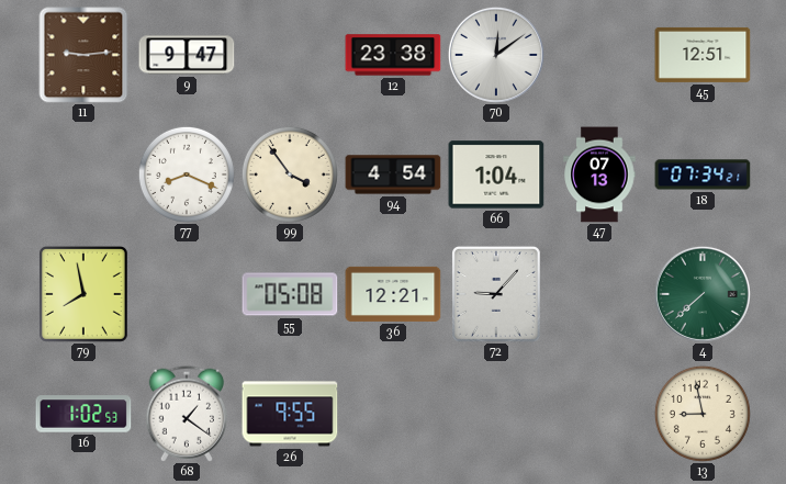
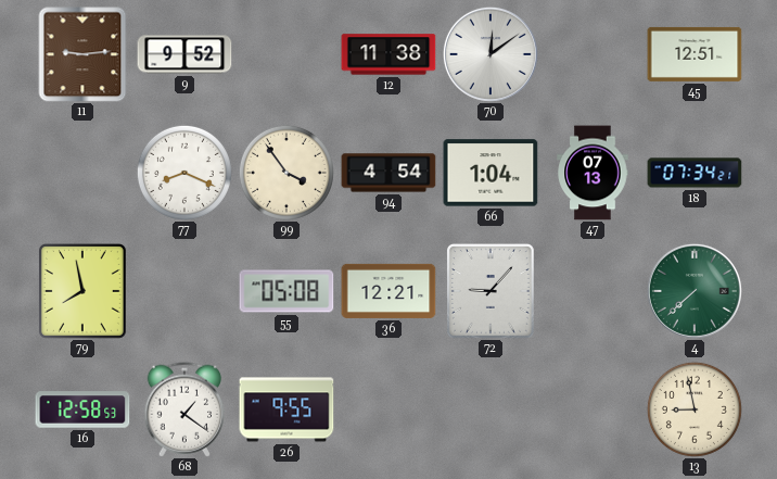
9: 9:47 -> 9:52 (184, 54)
12: 23:38 -> 11:38 (389, 54)
16: 1:02 -> 12:58 (82, 409)
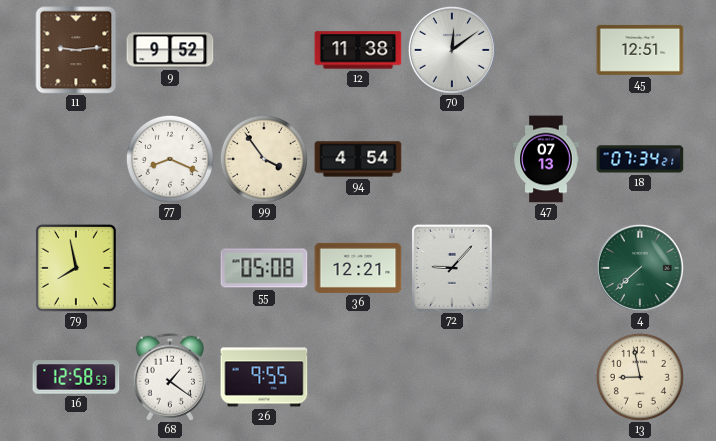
66: 1:04 -> none (491, 173)
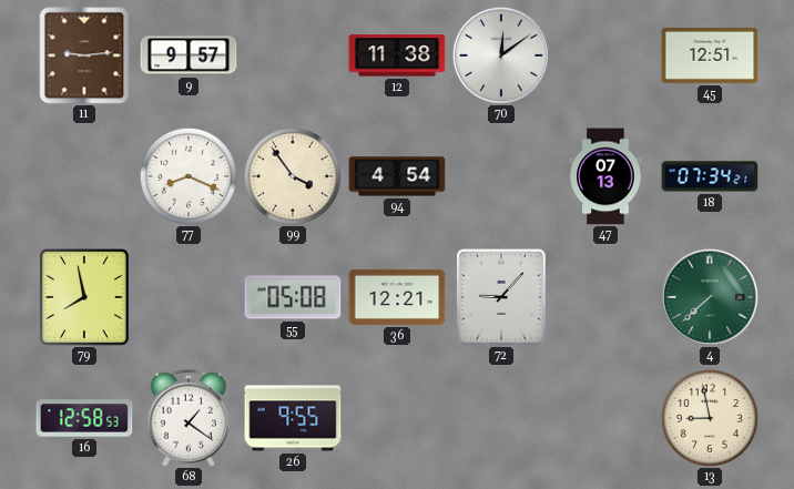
9: 9:52 -> 9:57 (189, 55)
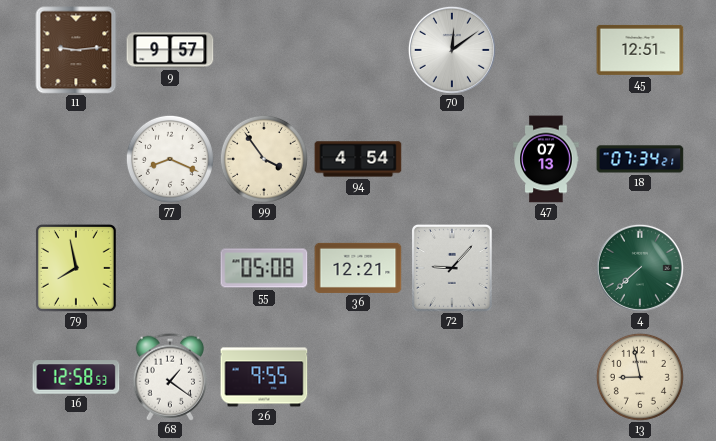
12: 11:38 -> none (397, 55)
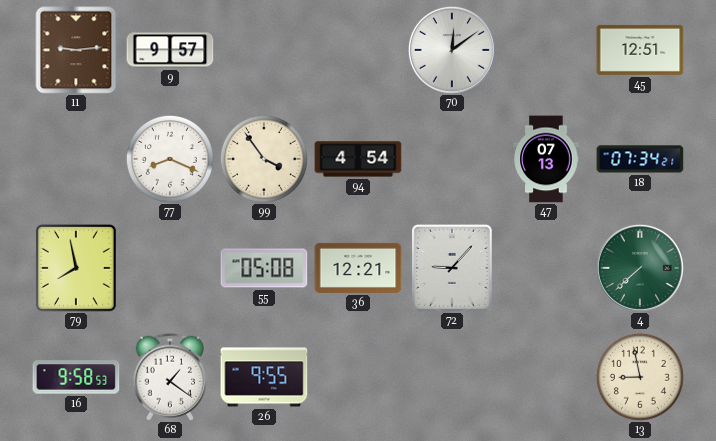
16: 12:58 -> 9:58 (76, 377)
